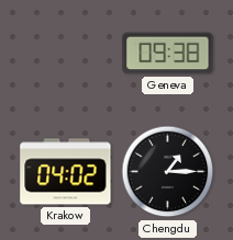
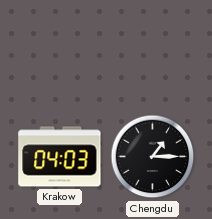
Geneva: 09:38 -> none (168, 54)
Krakow: 04:02 -> 04:03 (60, 157)
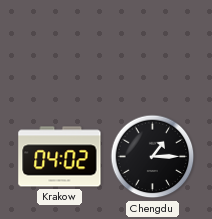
Krakow: 04:03 -> 04:02 (60, 157)
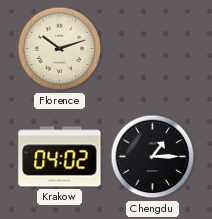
Florence: none -> 10:12 (60, 49)
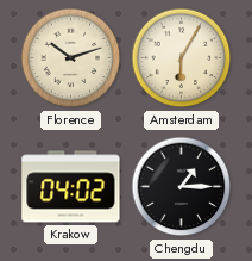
Amsterdam: none -> 6:05 (182, 58)
